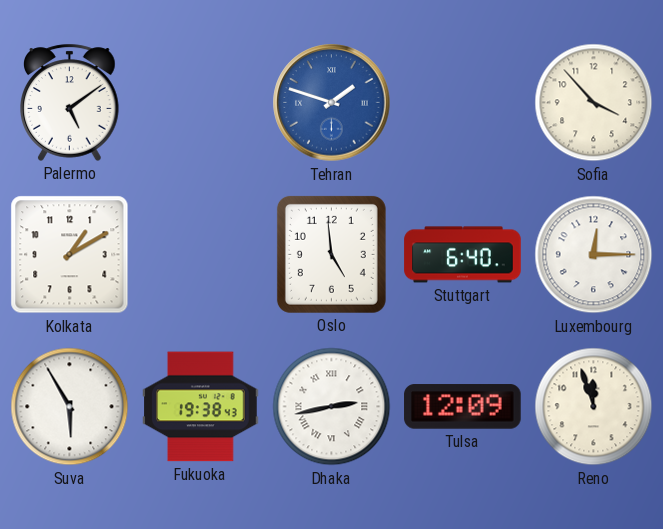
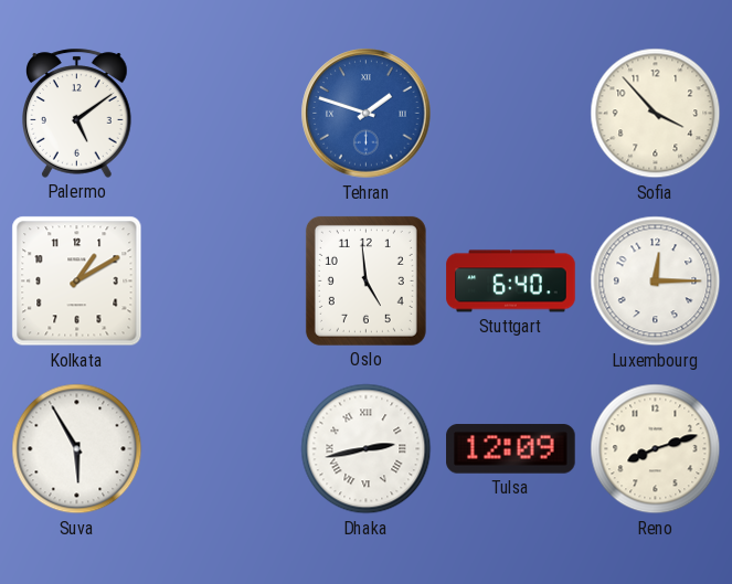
Fukuoka: 19:38 -> none (201, 407)
Reno: 11:57 -> 8:12 (656, 449)
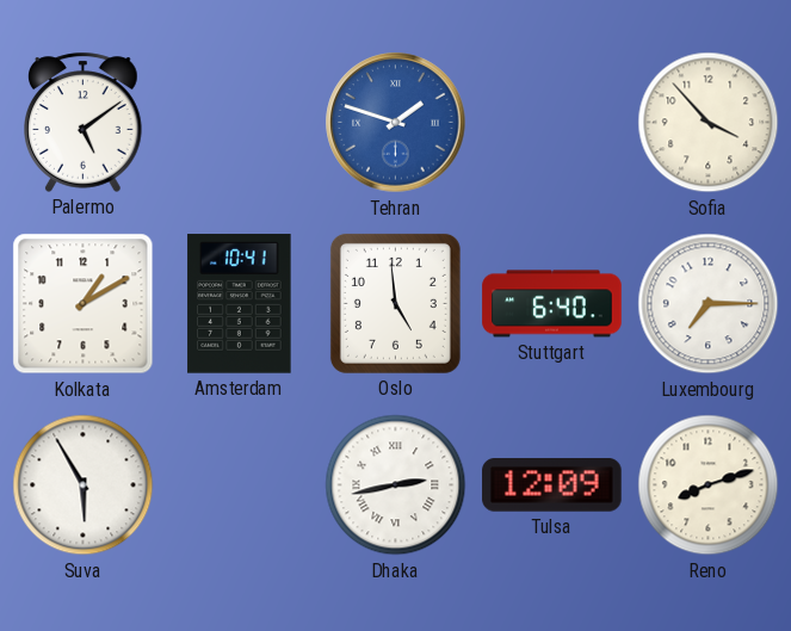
Amsterdam: none -> 10:41 (240, 304)
Luxembourg: 12:15 -> 7:15 (709, 304)
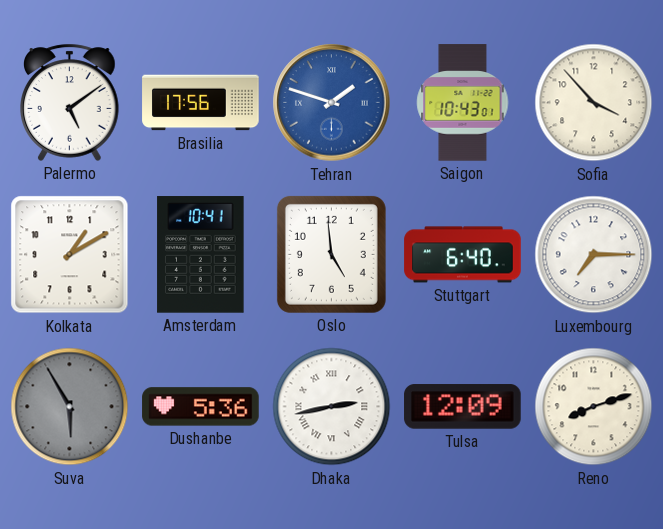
Brasilia: none -> 17:56 (201, 103)
Saigon: none -> 10:43 (463, 103)
Suva dial: white -> grey (70, 407)
Dushanbe: none -> 5:36 (201, 407)
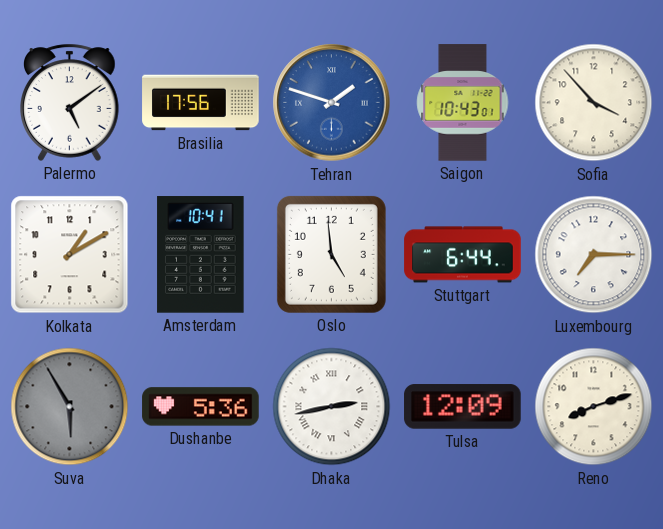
Stuttgart: 6:40 -> 6:44 (463, 255)
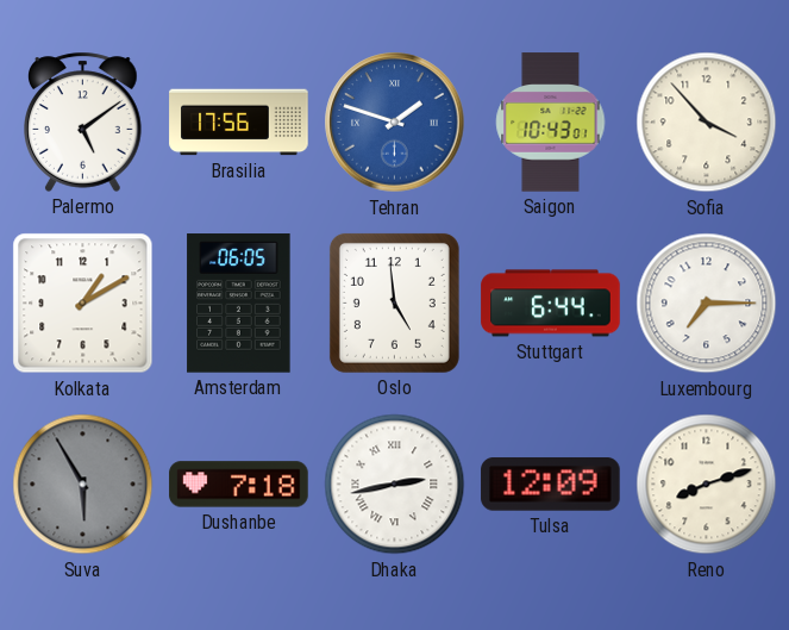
Amsterdam: 10:41 -> 06:05 (239, 304)
Dushanbe: 5:36 -> 7:18 (239, 485)
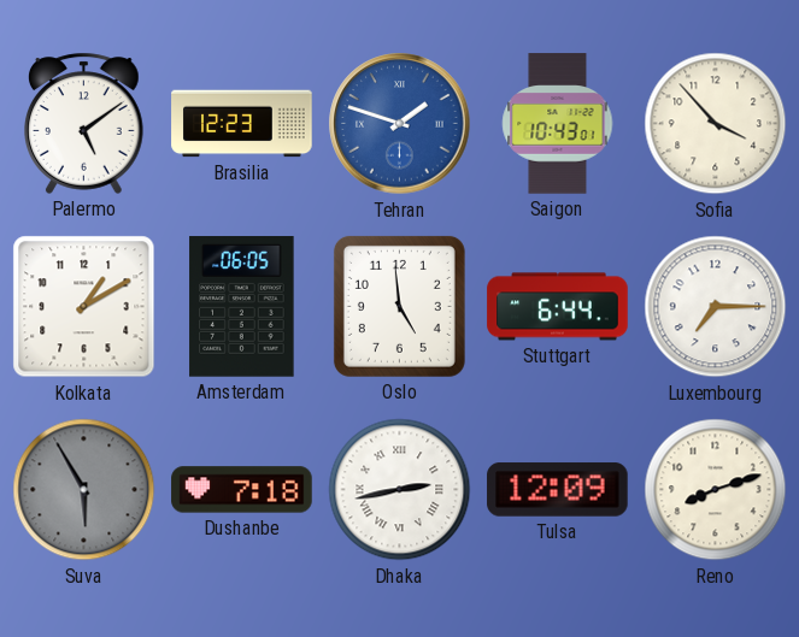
Brasilia: 17:56 -> 12:23 (242, 124)
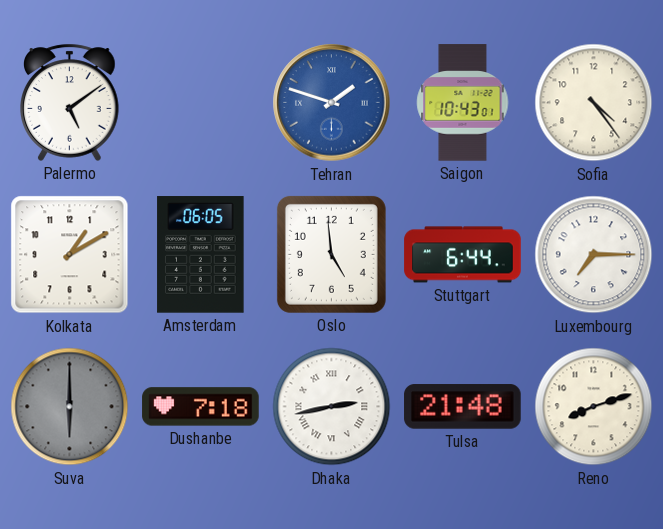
Brasilia: 12:23 -> none (242, 124)
Sofia: 3:53 -> 4:24 (594, 103)
Suva: 5:55 -> 6:00 (70, 407)
Tulsa: 12:09 -> 21:48 (463, 407)
